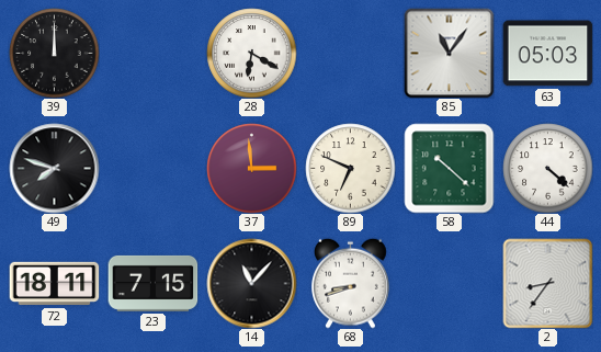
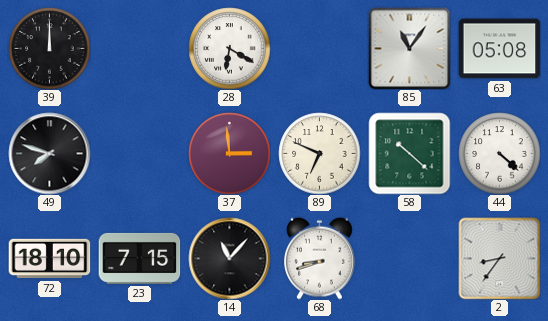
63: 05:03 -> 05:08 (499, 49)
72: 18:11 -> 18:10 (49, 259)
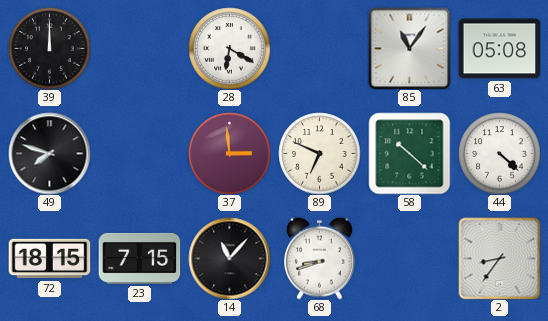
72: 18:10 -> 18:15 (49, 259)
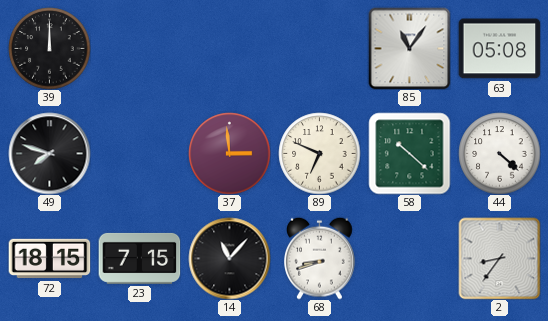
28: 6:20 -> none (229, 48)
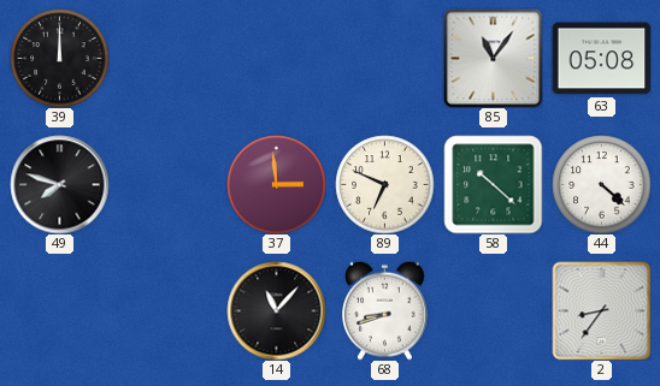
72: 18:15 -> none (49, 259)
23: 7:15 -> none (139, 258)
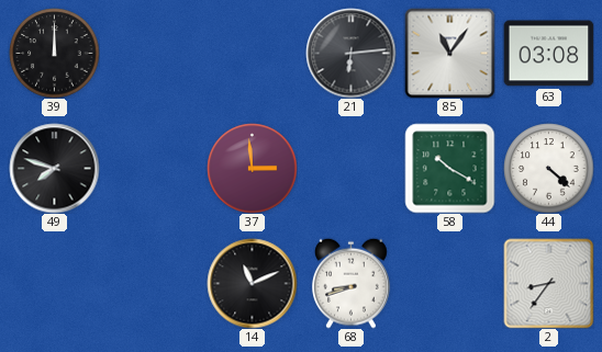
21: none -> 6:14 (350, 53)
63: 05:08 -> 03:08 (548, 54)
89: 6:49 -> none (384, 184)
58: 10:22 -> 10:20 (449, 168)
14: 11:07 -> 11:11 (252, 283)
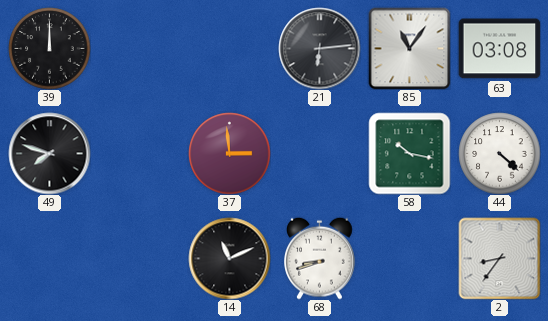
58: 10:20 -> 10:17 (409, 153)
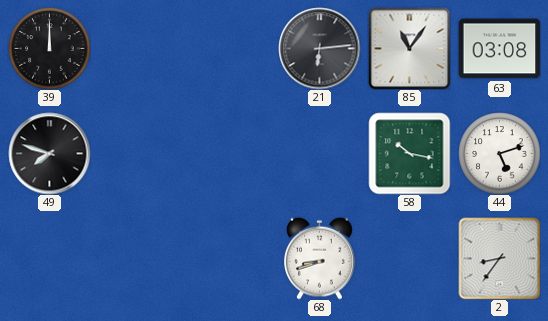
37: 2:59 -> none (229, 153)
44: 4:22 -> 5:12 (499, 153)
14: 11:11 -> none (229, 258)
